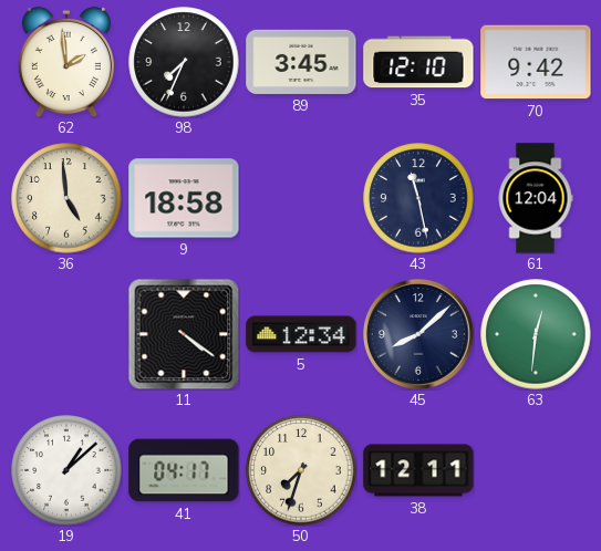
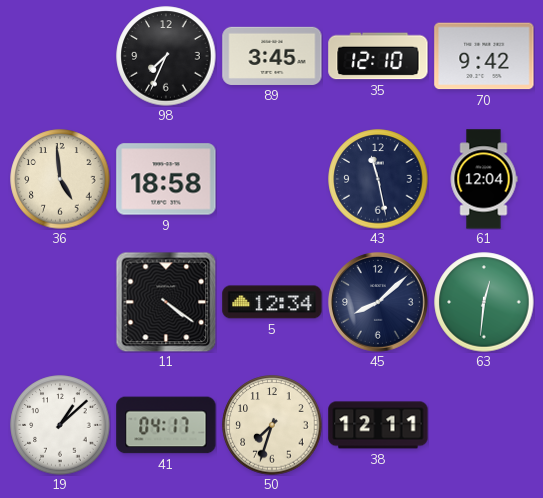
62: 1:59 -> none (66, 62)
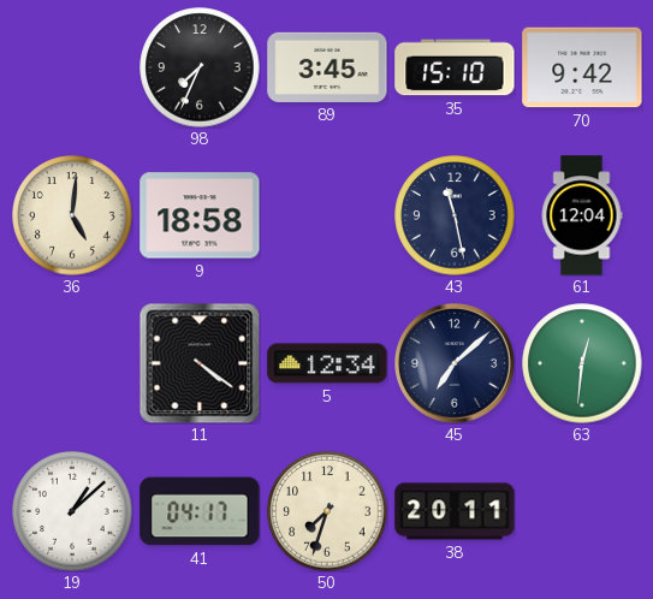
35: 12:10 -> 15:10 (455, 67)
36: 4:59 -> 5:01 (72, 215)
45: 8:08 -> 7:08 (456, 364)
38: 12:11 -> 20:11 (455, 511)
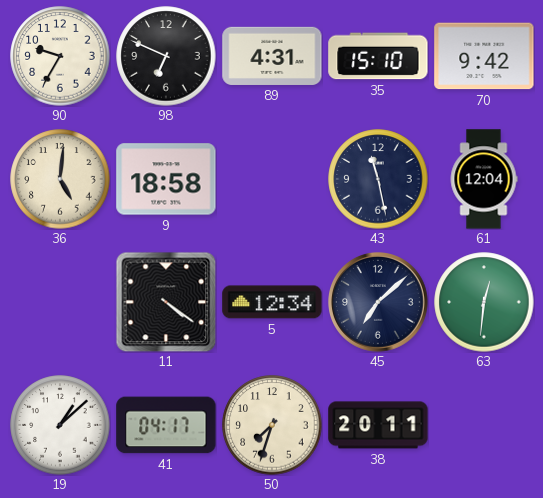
90: none -> 9:35 (60, 56)
98: 7:34 -> 6:49 (166, 56)
89: 3:45 -> 4:31 (272, 56)
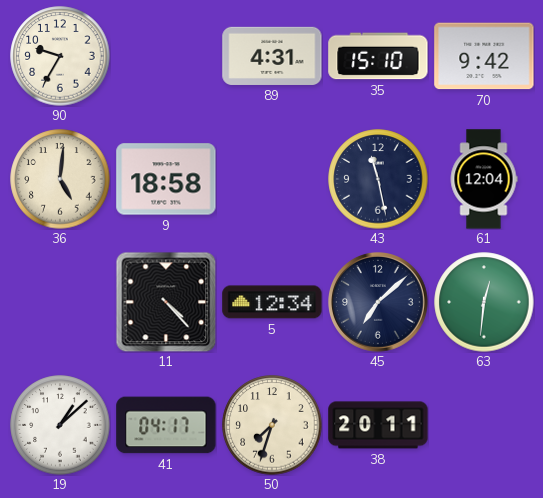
98: 6:49 -> none (166, 56)
11: 4:21 -> 4:23 (166, 302)
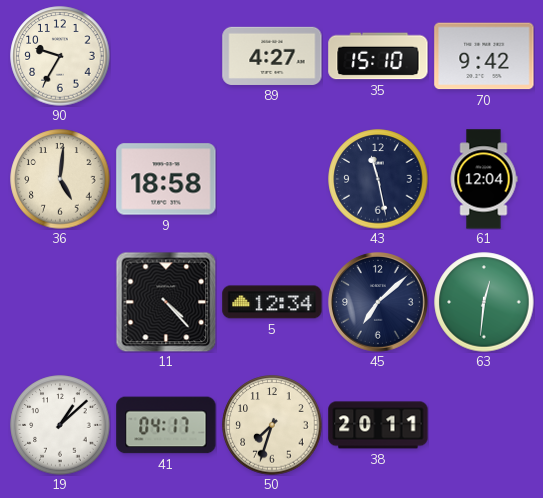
89: 4:31 -> 4:27 (272, 56)
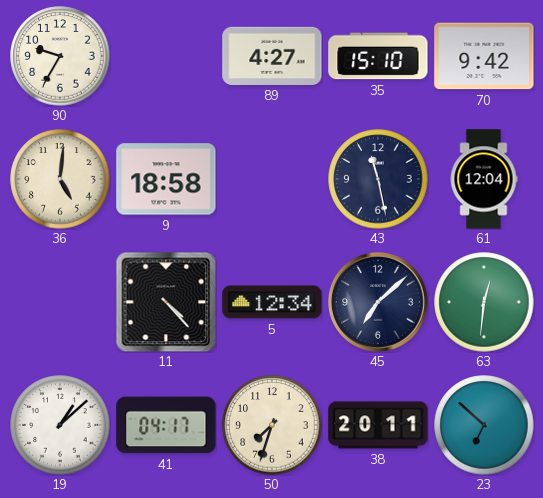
23: none -> 6:52 (484, 425)
